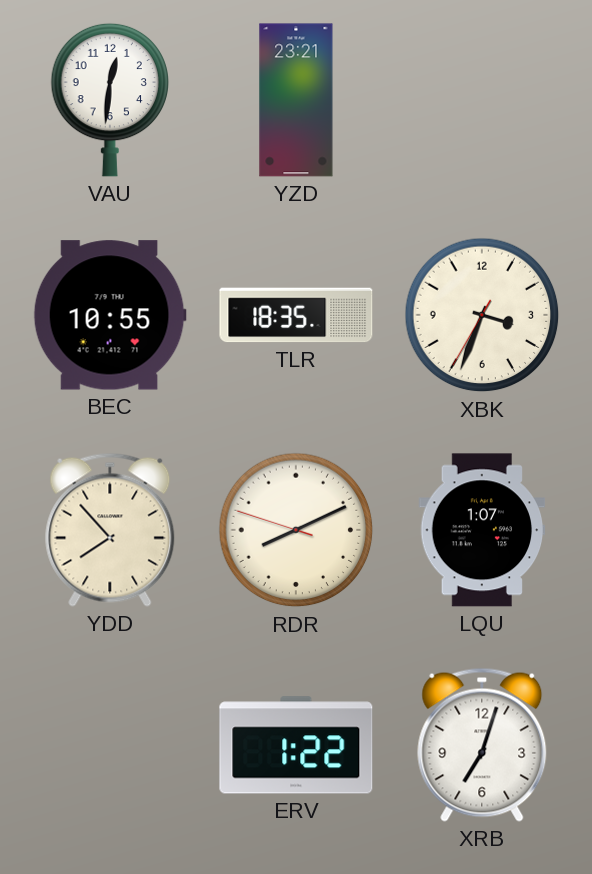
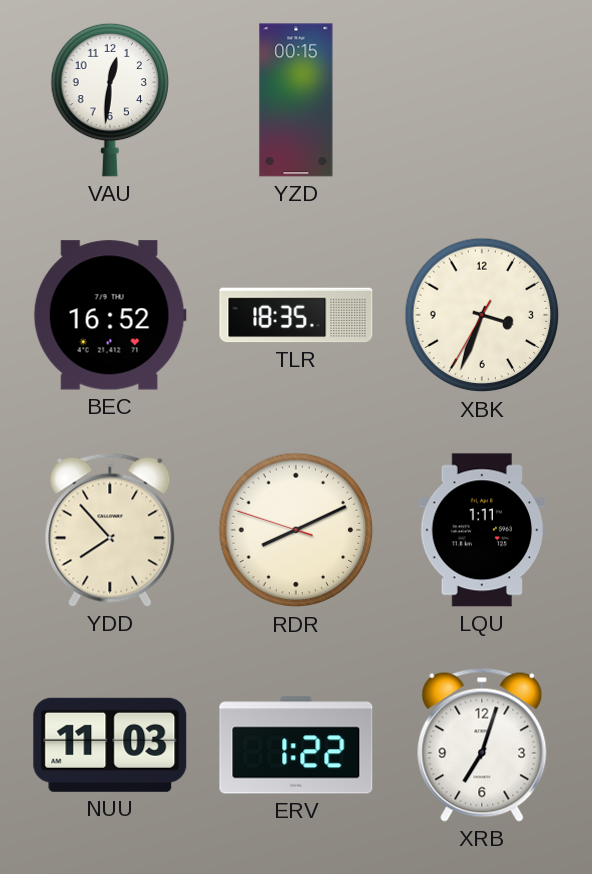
YZD: 23:21 -> 00:15 (296, 100)
BEC: 10:55 -> 16:52 (110, 315)
LQU: 1:07 -> 1:11 (482, 530)
NUU: none -> 11:03 (110, 745)
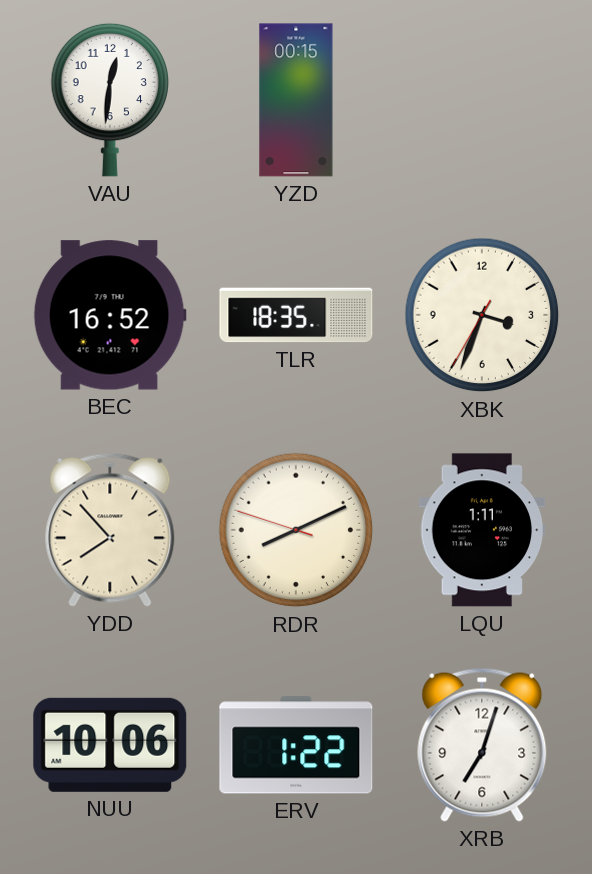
NUU: 11:03 -> 10:06 (110, 745)
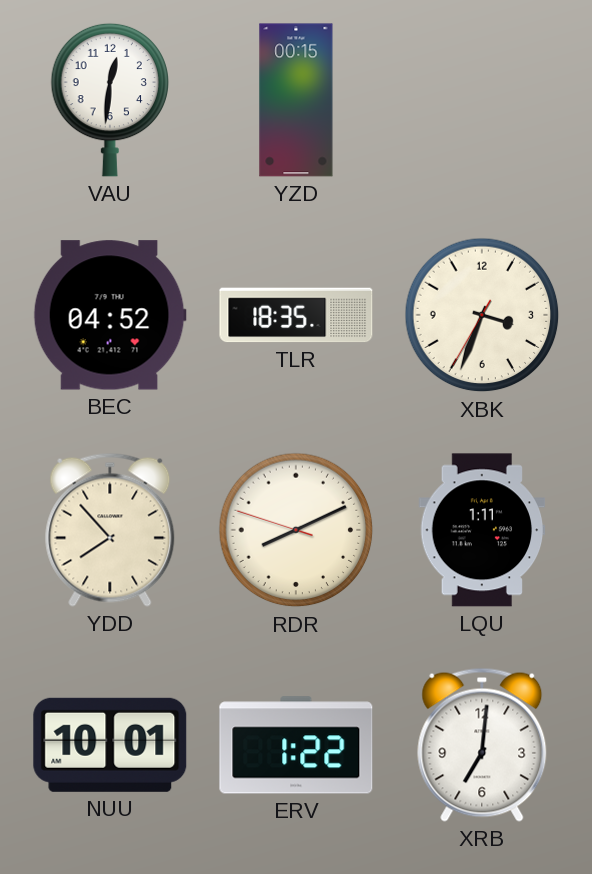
BEC: 16:52 -> 04:52 (110, 315)
NUU: 10:06 -> 10:01 (110, 745)
XRB: 7:03 -> 7:01 (482, 745)
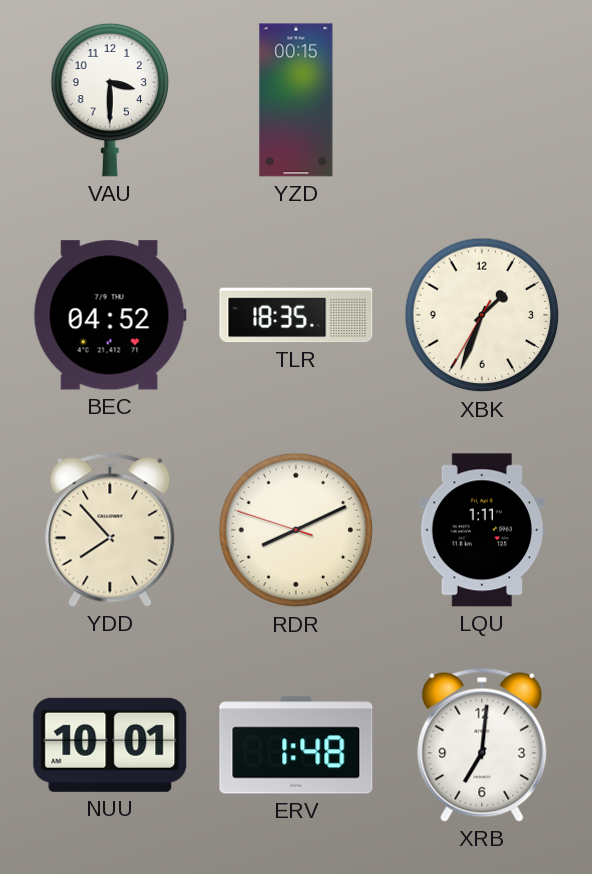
VAU: 12:31 -> 3:30 (110, 100)
XBK: 3:33 -> 1:33 (482, 315)
ERV: 1:22 -> 1:48 (296, 745)
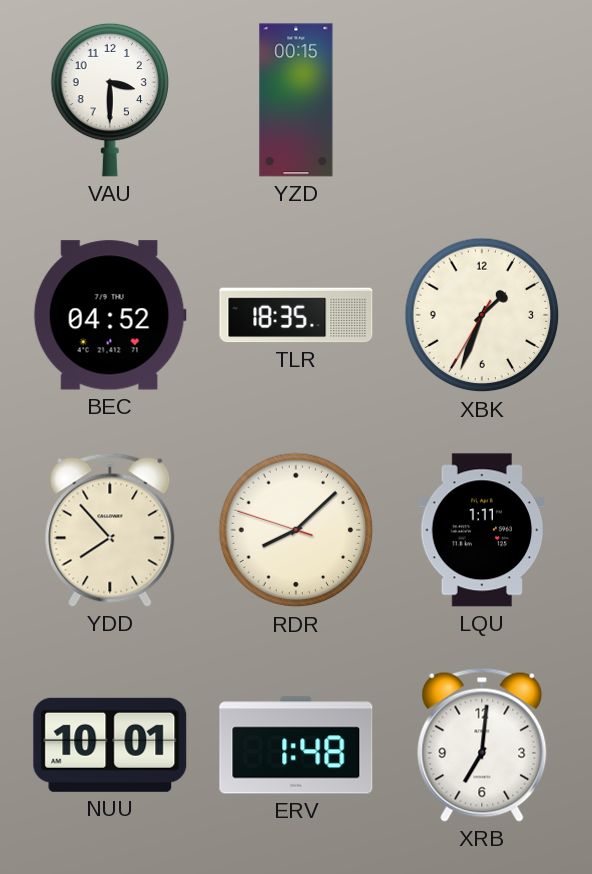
RDR: 8:10 -> 8:07 (296, 530)
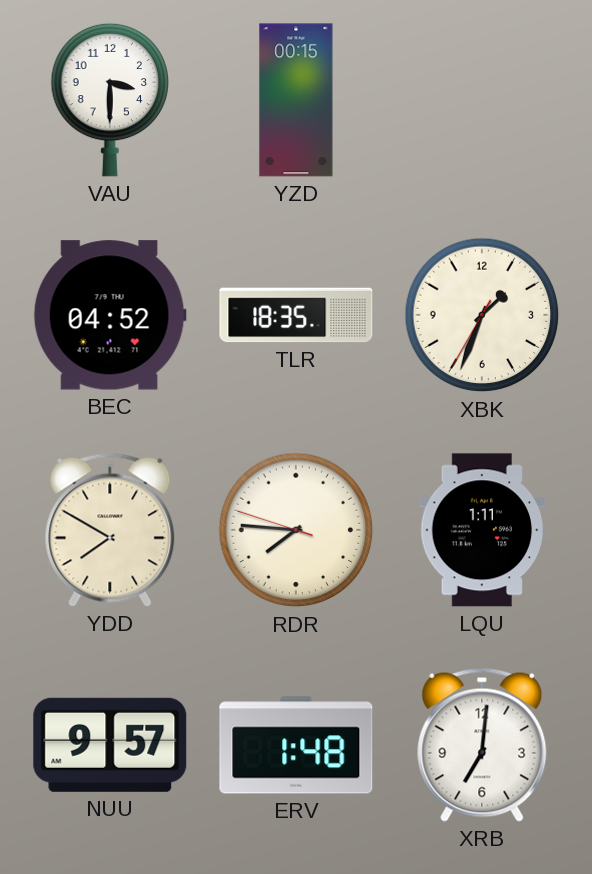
YDD: 7:53 -> 7:50 (110, 530)
RDR: 8:07 -> 7:45 (296, 530)
NUU: 10:01 -> 9:57 (110, 745)
